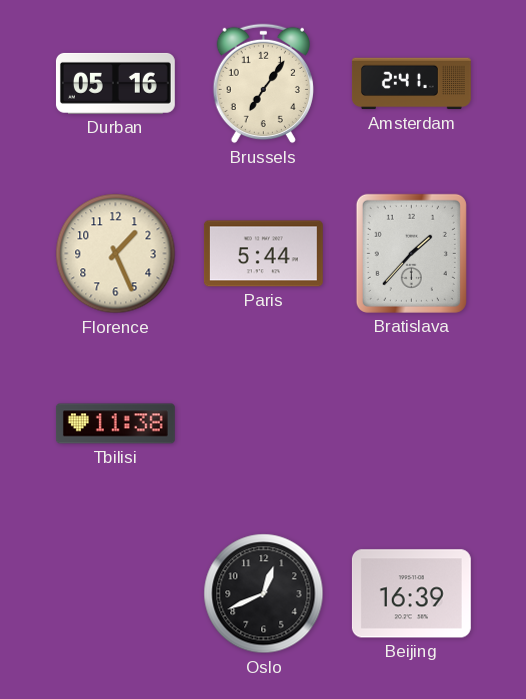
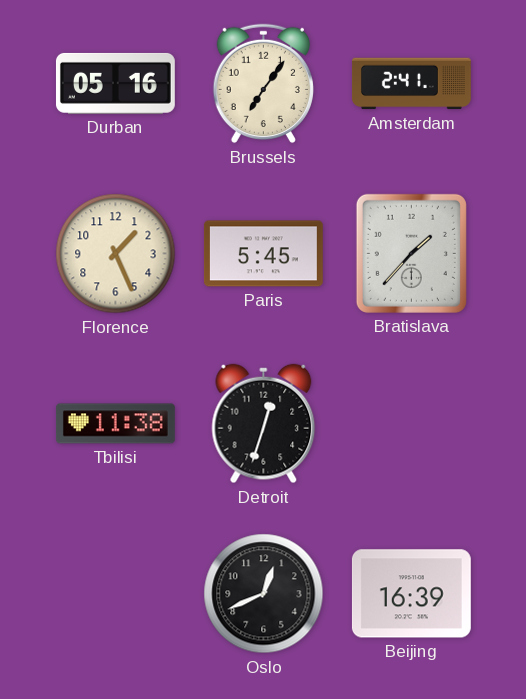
Paris: 5:44 -> 5:45 (263, 254)
Detroit: none -> 12:33 (264, 424)
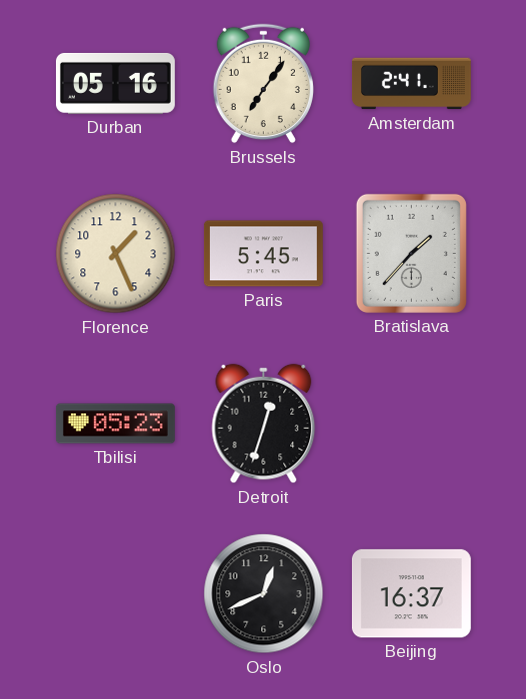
Tbilisi: 11:38 -> 05:23 (115, 424)
Beijing: 16:39 -> 16:37 (411, 594)
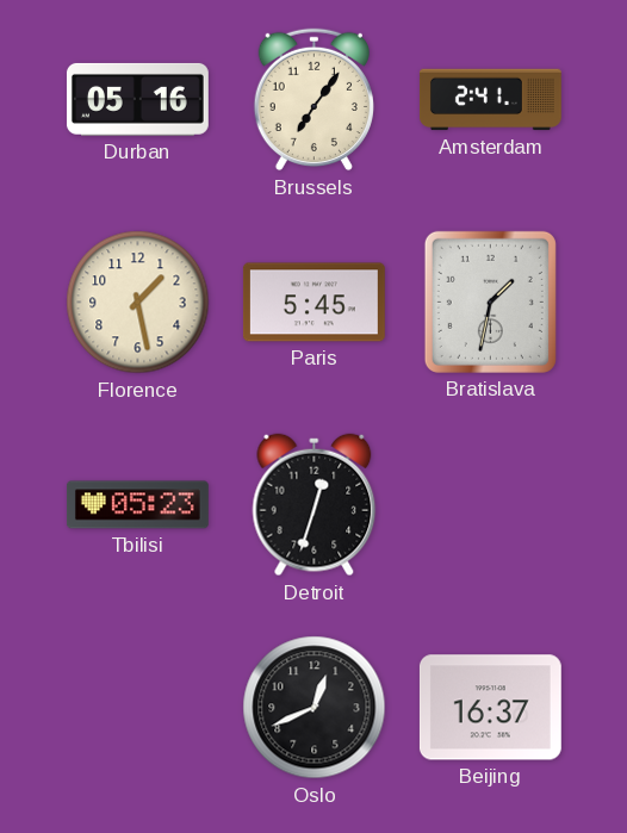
Florence: 1:26 -> 1:28 (138, 303)
Bratislava: 1:37 -> 1:32 (490, 302)
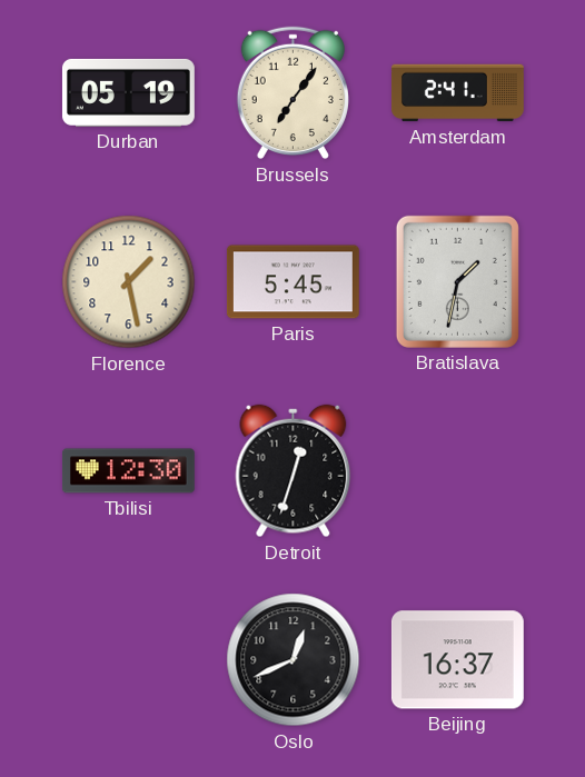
Durban: 05:16 -> 05:19 (128, 92)
Tbilisi: 05:23 -> 12:30 (128, 471)
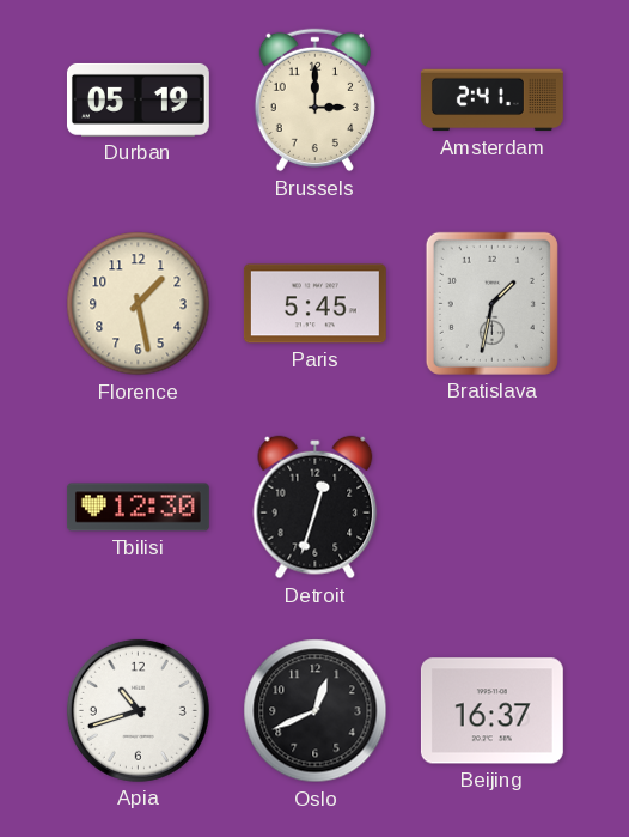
Brussels: 7:06 -> 3:00 (314, 101)
Apia: none -> 10:42 (138, 710)
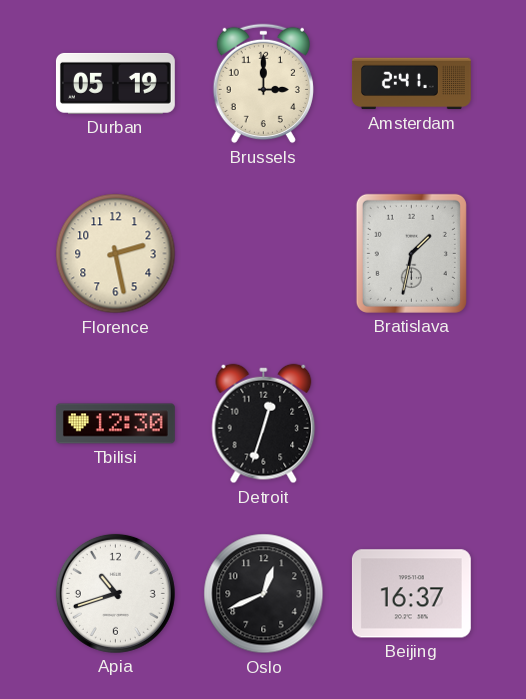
Florence: 1:28 -> 2:28 (116, 254)
Paris: 5:45 -> none (314, 304)
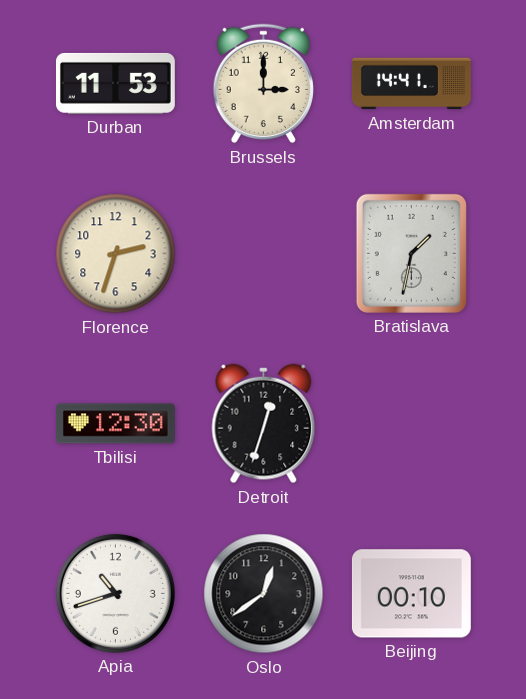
Durban: 05:19 -> 11:53 (115, 83)
Amsterdam: 2:41 -> 14:41 (411, 84)
Florence: 2:28 -> 2:33 (116, 254)
Oslo: 12:41 -> 12:39 (264, 594)
Beijing: 16:37 -> 00:10 (411, 594)
